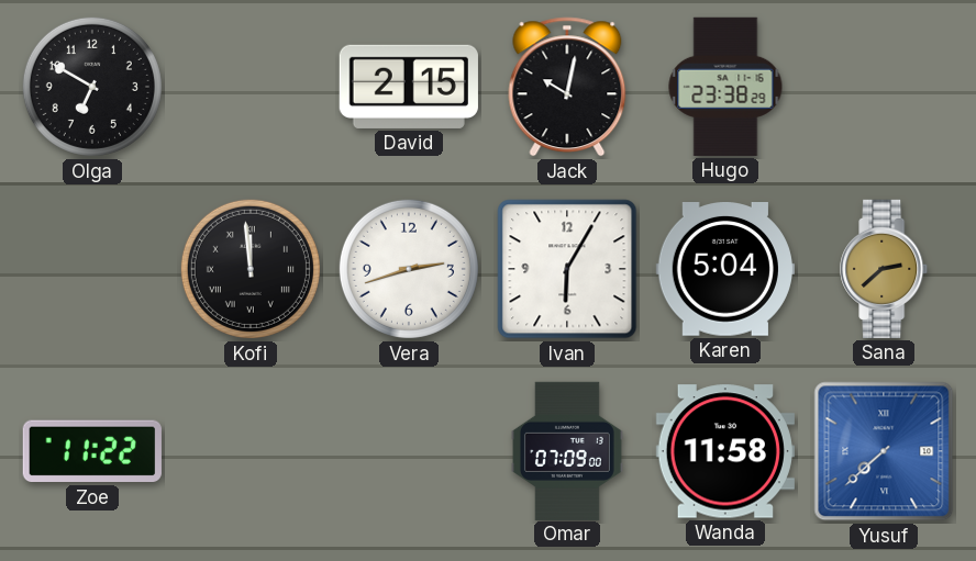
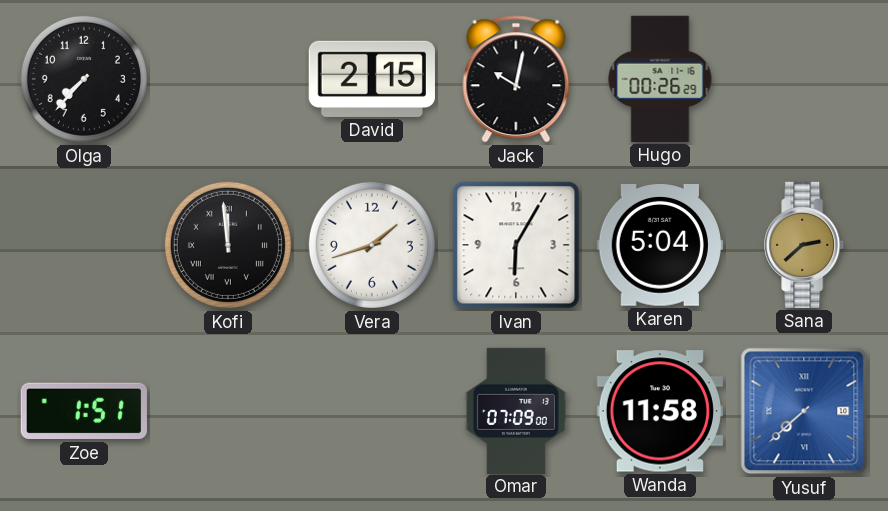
Olga: 6:50 -> 7:37 (84, 79)
Hugo: 23:38 -> 00:26 (660, 79)
Vera: 2:42 -> 1:42 (372, 245)
Zoe: 11:22 -> 1:51 (84, 411)
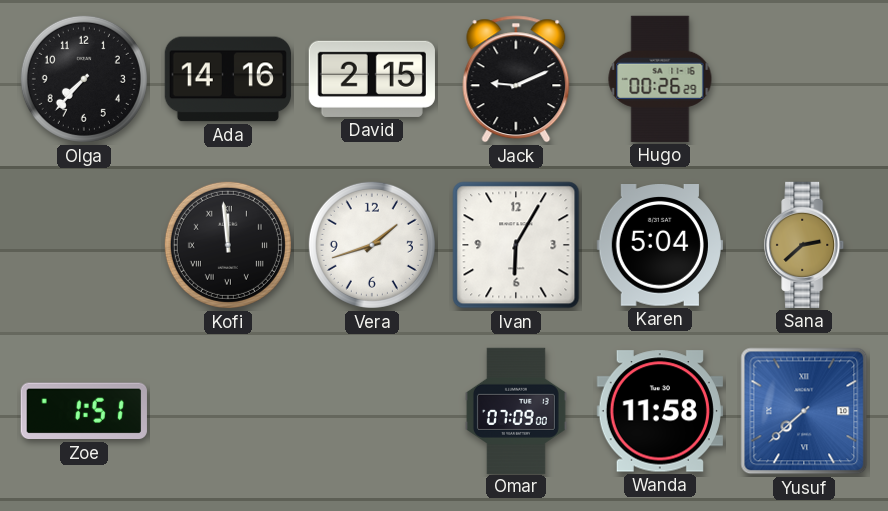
Ada: none -> 14:16 (228, 79)
Jack: 10:02 -> 9:11 (516, 79)
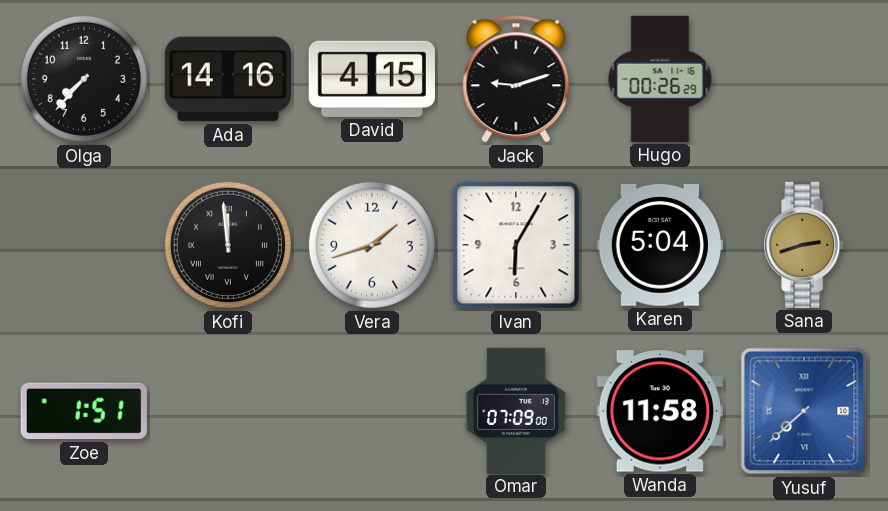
David: 2:15 -> 4:15 (372, 79)
Jack: 9:11 -> 9:12 (516, 79)
Sana: 2:38 -> 2:42 (805, 245)
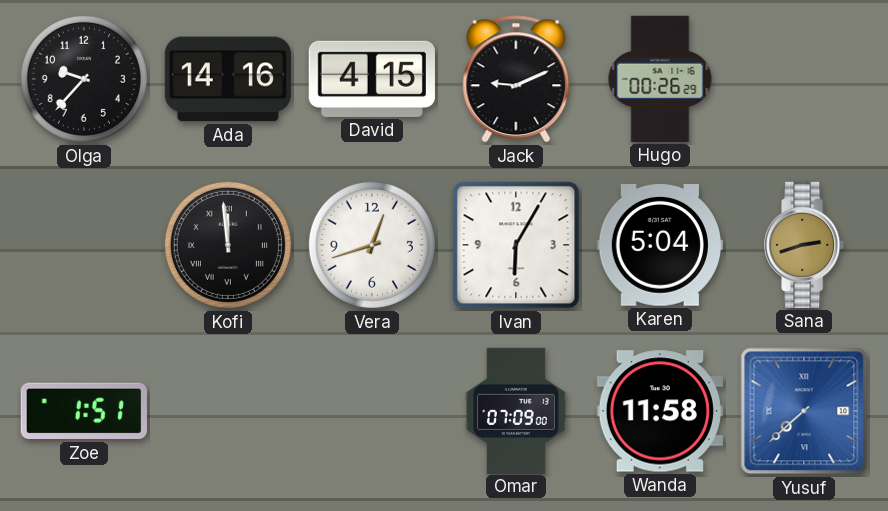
Olga: 7:37 -> 9:37 (84, 79)
Jack: 9:12 -> 9:11 (516, 79)
Vera: 1:42 -> 12:42 (372, 245)
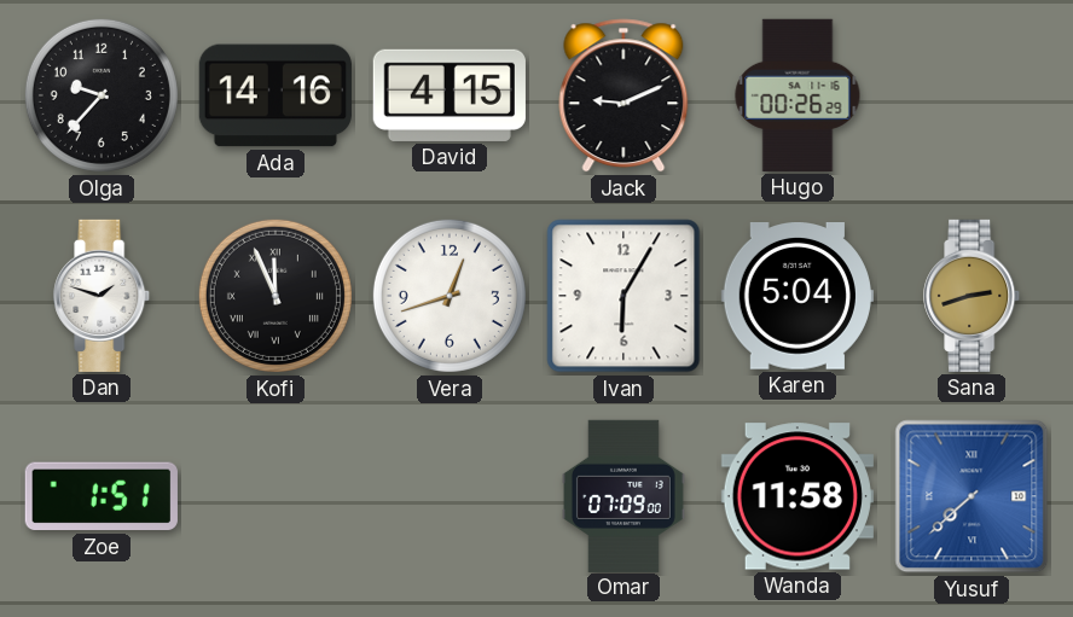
Dan: none -> 1:48 (103, 296)
Kofi: 11:59 -> 11:56 (275, 296)
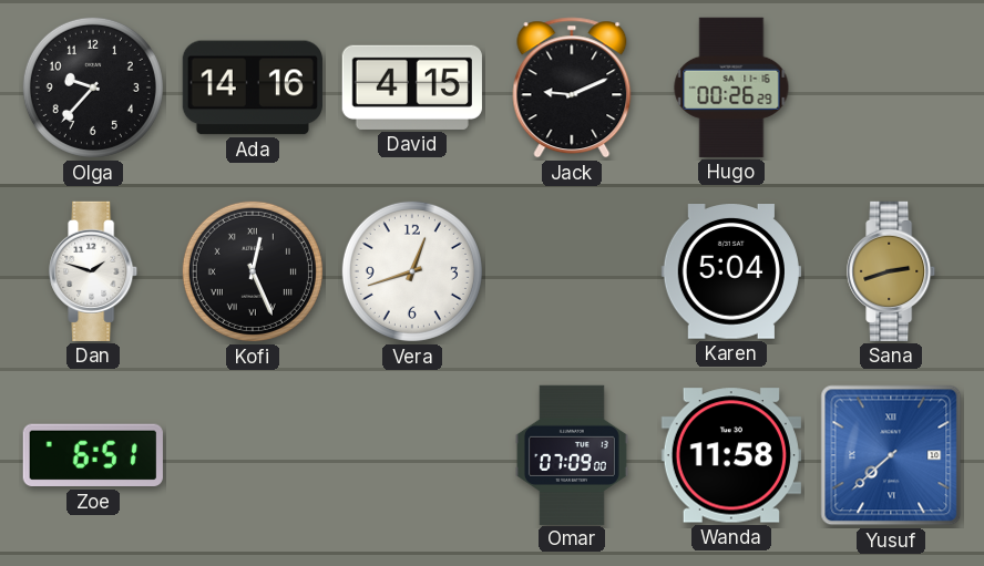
Kofi: 11:56 -> 12:26 (253, 271)
Ivan: 6:05 -> none (623, 296)
Zoe: 1:51 -> 6:51 (93, 455)
